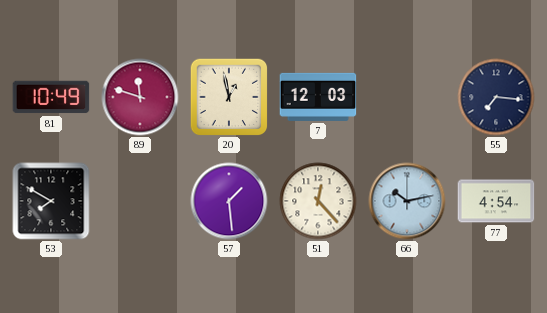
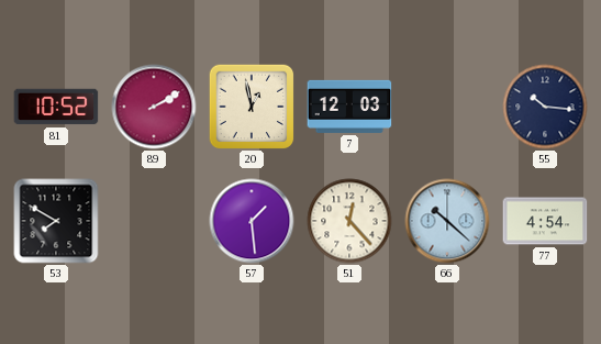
81: 10:49 -> 10:52 (56, 107)
89: 11:48 -> 2:10 (154, 107)
55: 7:16 -> 10:16 (545, 107)
66: 10:13 -> 10:22 (447, 221)
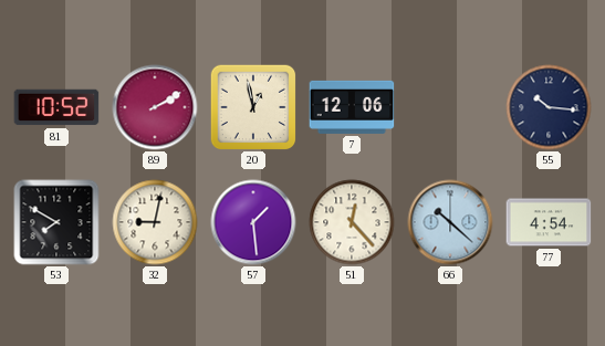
7: 12:03 -> 12:06 (352, 107)
32: none -> 9:02 (155, 222)
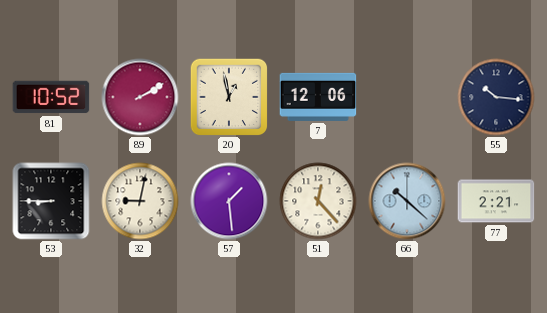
53: 7:50 -> 8:45 (51, 201)
77: 4:54 -> 2:21 (496, 201)
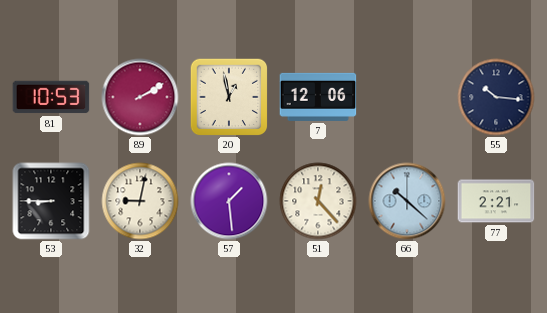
81: 10:52 -> 10:53 (51, 97)
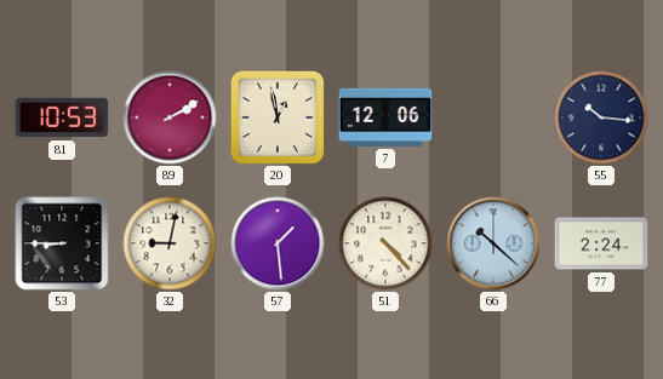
51: 12:23 -> 4:23 (385, 243)
77: 2:21 -> 2:24 (601, 243)
